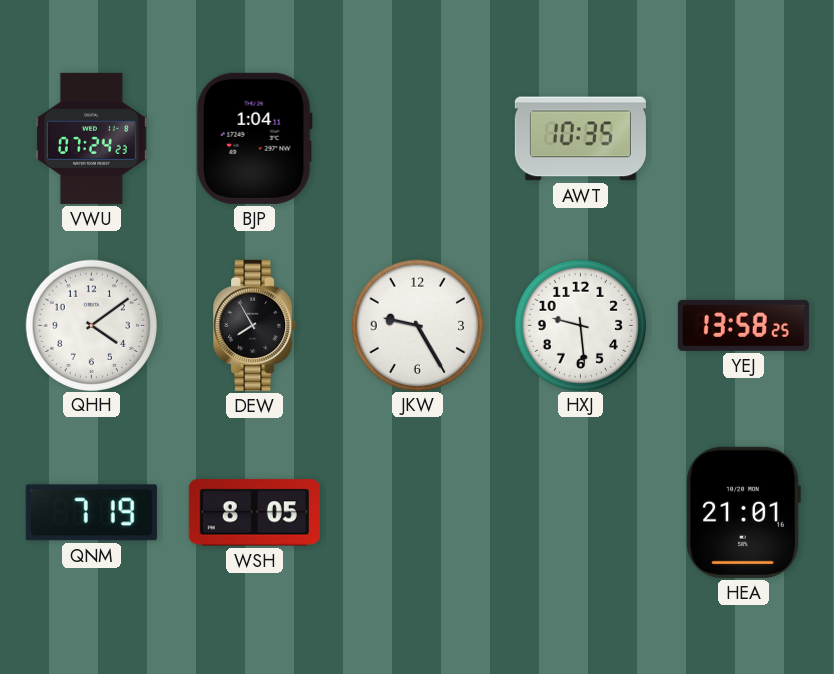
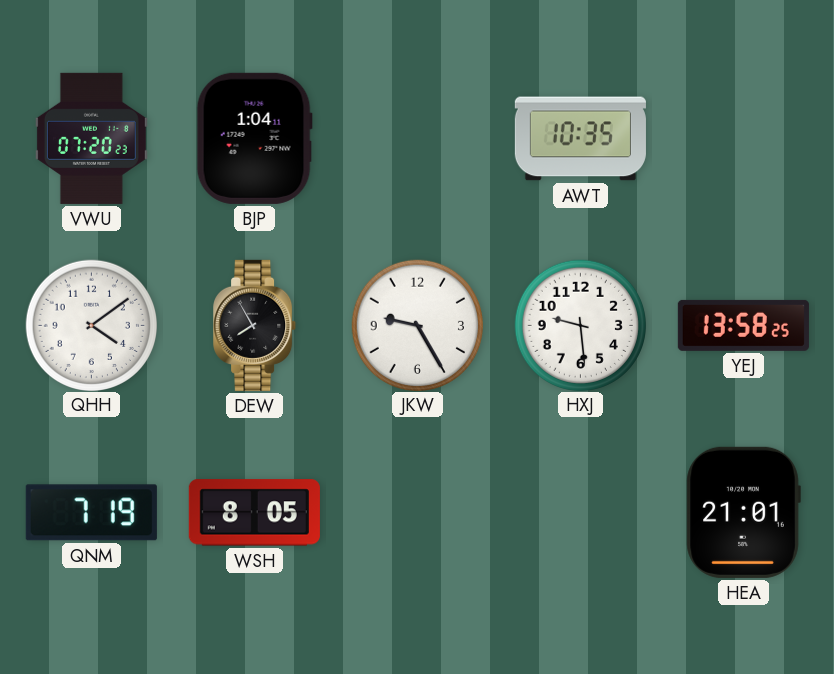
VWU: 07:24 -> 07:20 (91, 138)
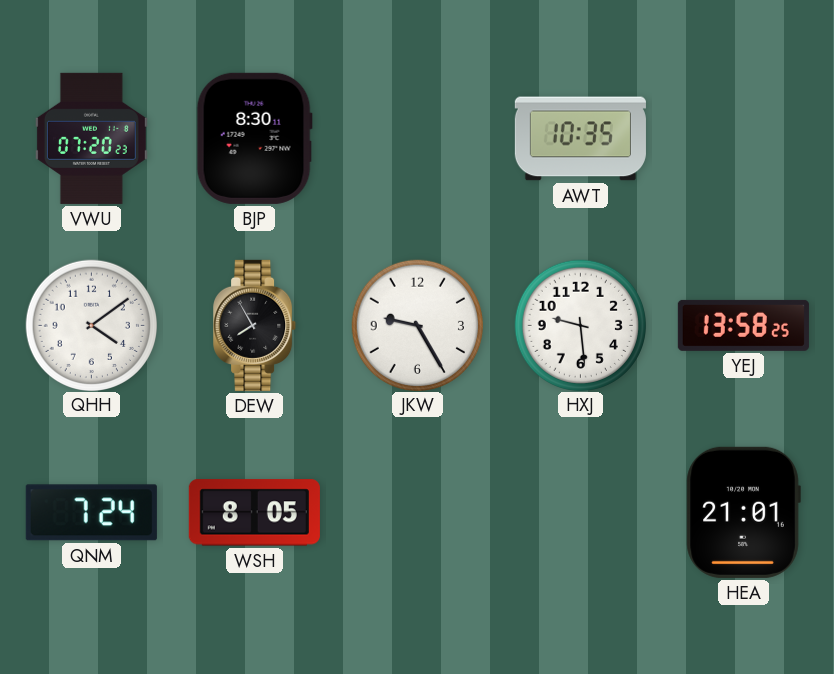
BJP: 1:04 -> 8:30 (254, 138)
QNM: 7:19 -> 7:24 (91, 513)
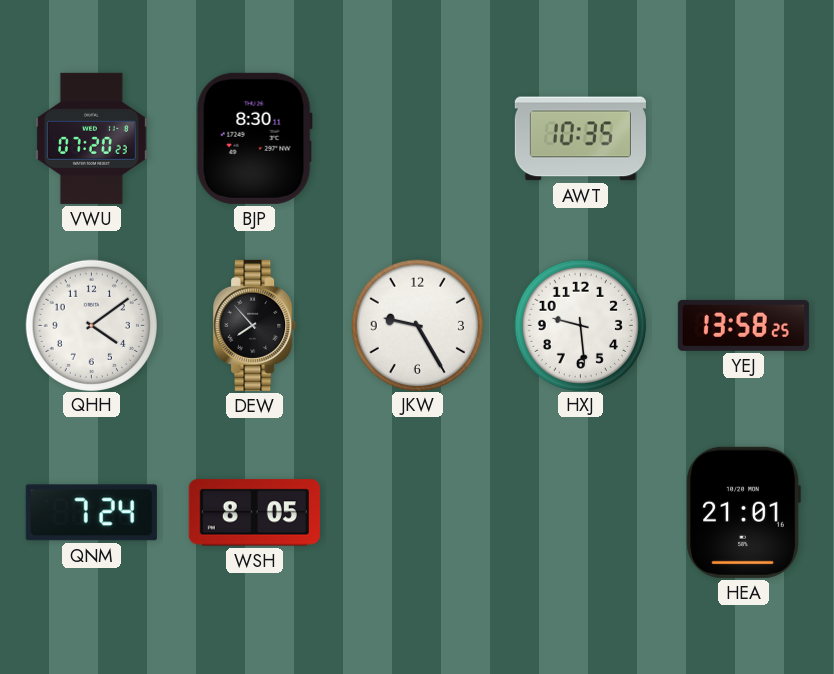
DEW: 7:55 -> 7:53 (255, 325)
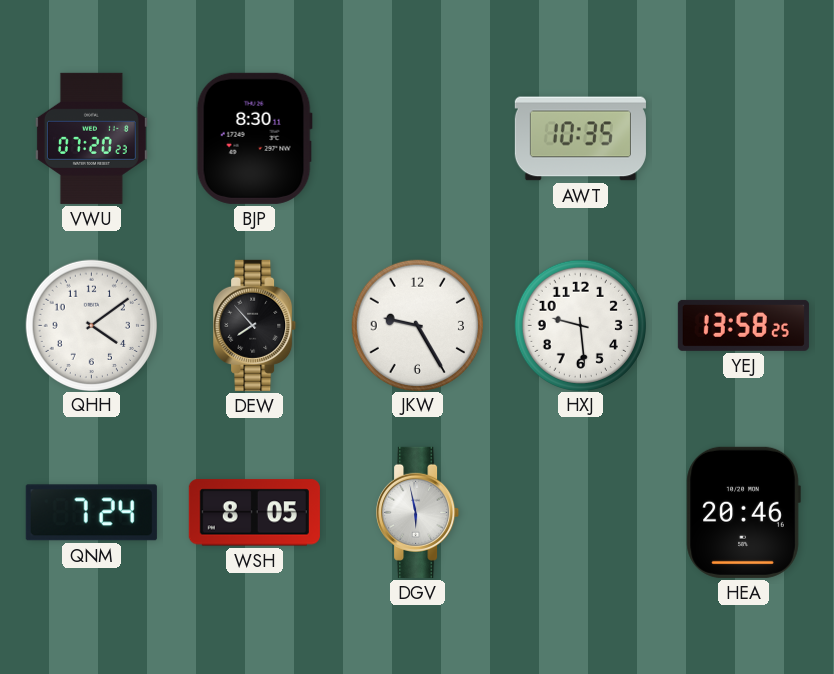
DGV: none -> 5:58 (418, 512)
HEA: 21:01 -> 20:46 (743, 512)
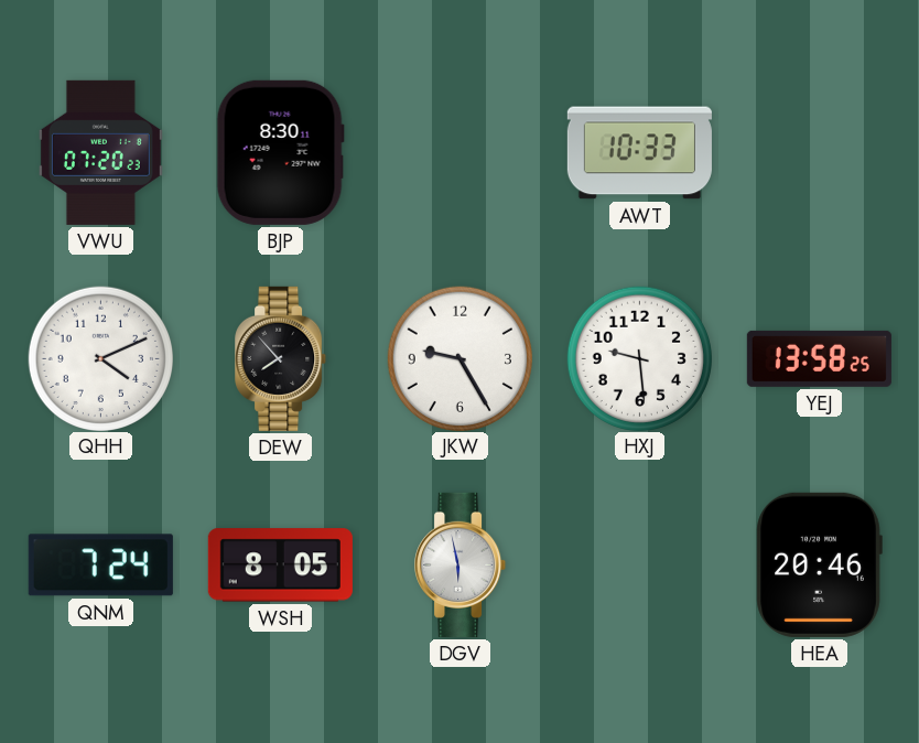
AWT: 10:35 -> 10:33 (639, 153)
QHH: 4:09 -> 4:11 (100, 358)
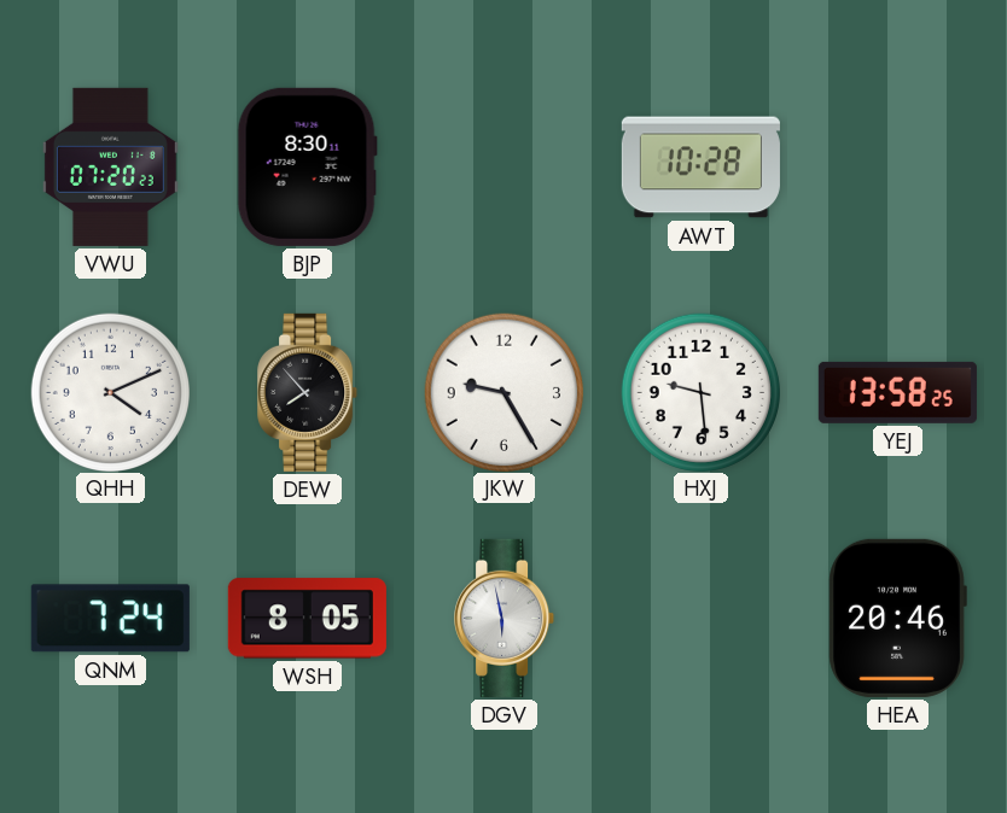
AWT: 10:33 -> 10:28 (700, 168)
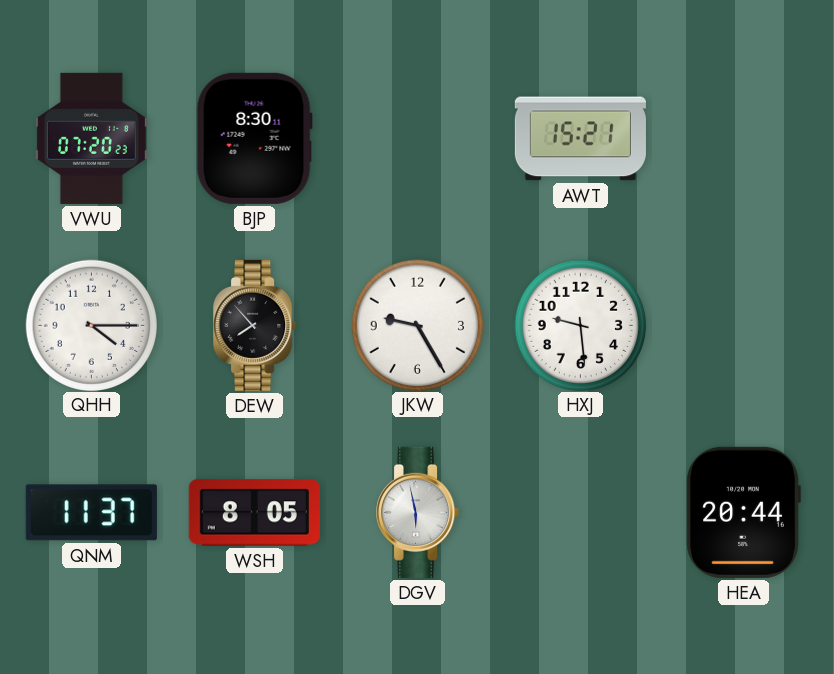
AWT: 10:28 -> 15:21 (580, 139)
QHH: 4:11 -> 4:15 (91, 325)
YEJ: 13:58 -> none (897, 392)
QNM: 7:24 -> 11:37 (91, 513)
HEA: 20:46 -> 20:44 (743, 512)
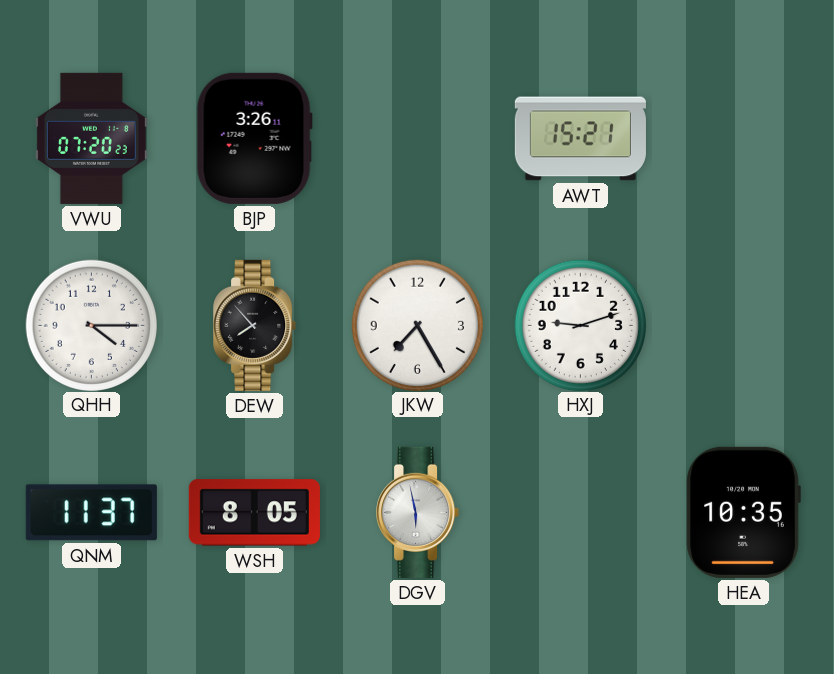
BJP: 8:30 -> 3:26 (254, 138)
JKW: 9:25 -> 7:25 (417, 325)
HXJ: 9:29 -> 9:12 (580, 325)
HEA: 20:44 -> 10:35 (743, 512)
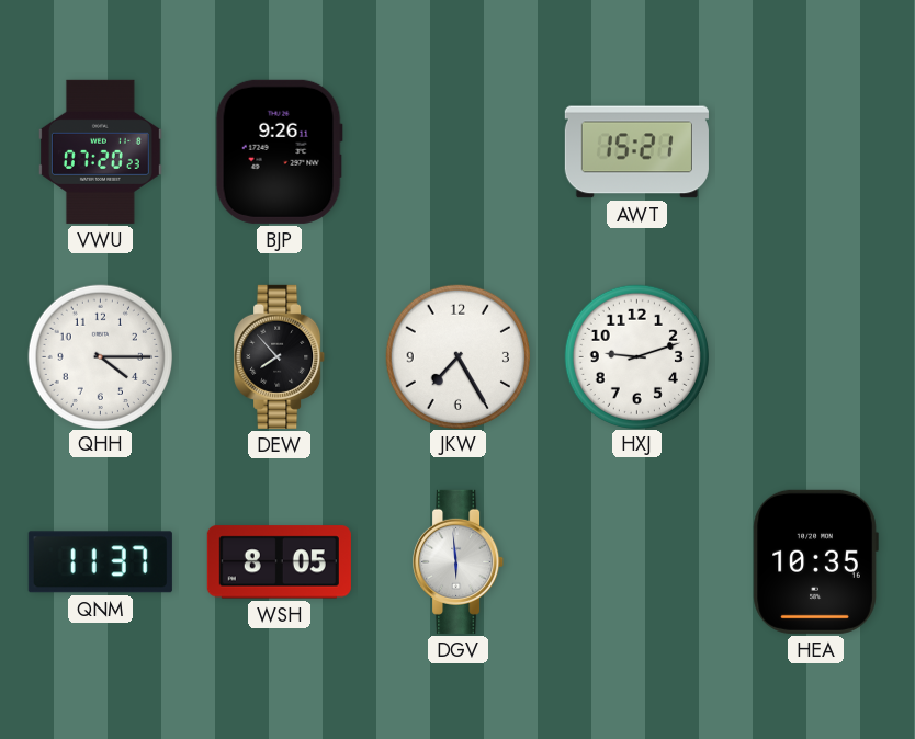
BJP: 3:26 -> 9:26 (279, 151)
DGV: 5:58 -> 5:59 (459, 561)
